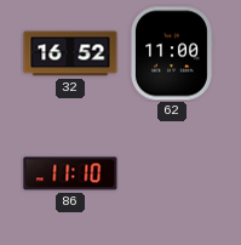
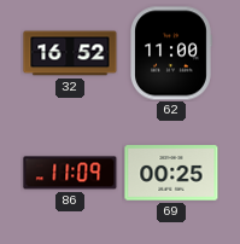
86: 11:10 -> 11:09 (70, 173)
69: none -> 00:25 (171, 173)
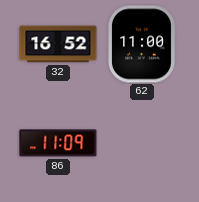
69: 00:25 -> none (171, 173)
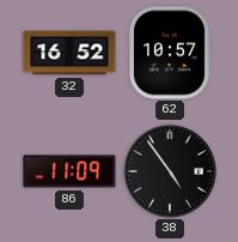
62: 11:00 -> 10:57 (170, 53)
38: none -> 4:54 (170, 171)
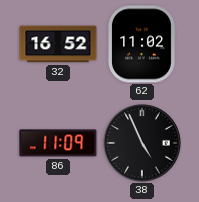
62: 10:57 -> 11:02 (142, 44)
38: 4:54 -> 4:56 (142, 143)
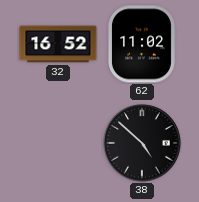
86: 11:09 -> none (58, 143)
38: 4:56 -> 4:52 (142, 143)
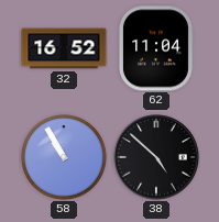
62: 11:02 -> 11:04 (156, 48)
58: none -> 10:55 (64, 157)
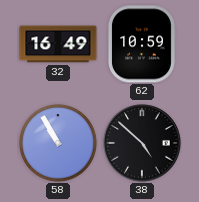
32: 16:52 -> 16:49 (58, 44)
62: 11:04 -> 10:59 (142, 44)
